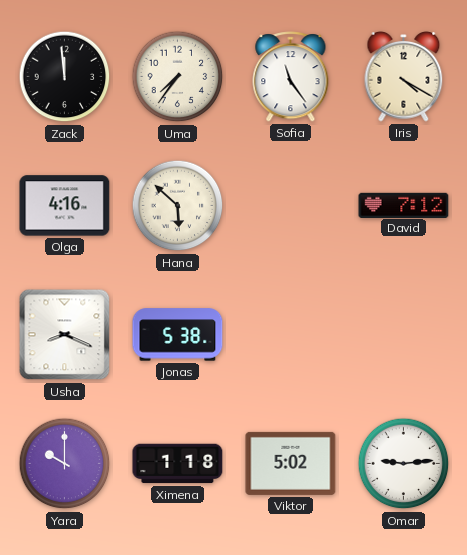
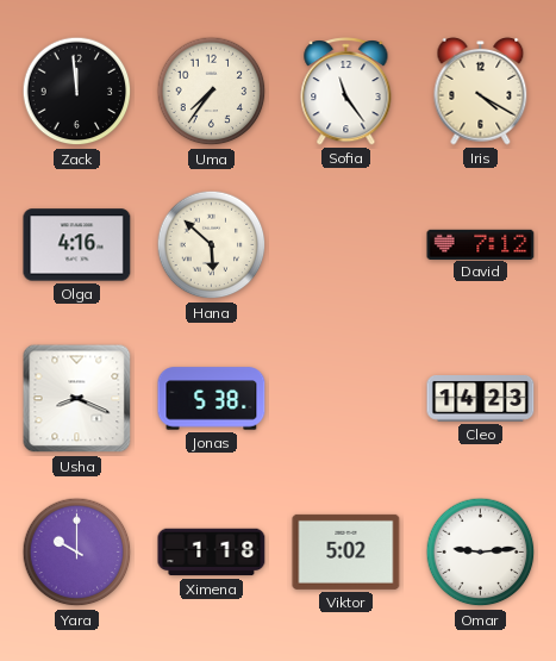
Cleo: none -> 14:23 (481, 399)
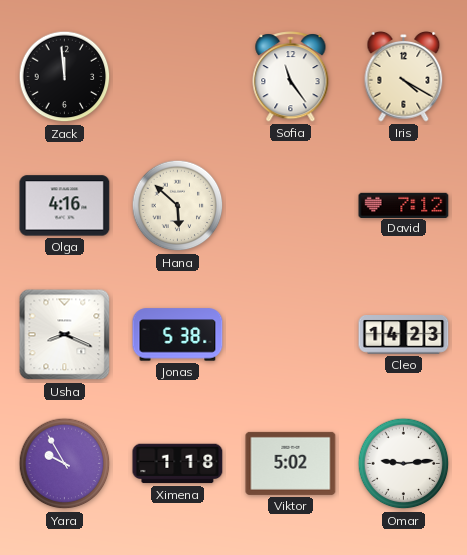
Uma: 7:36 -> none (212, 92)
Yara: 10:00 -> 9:55 (65, 464)
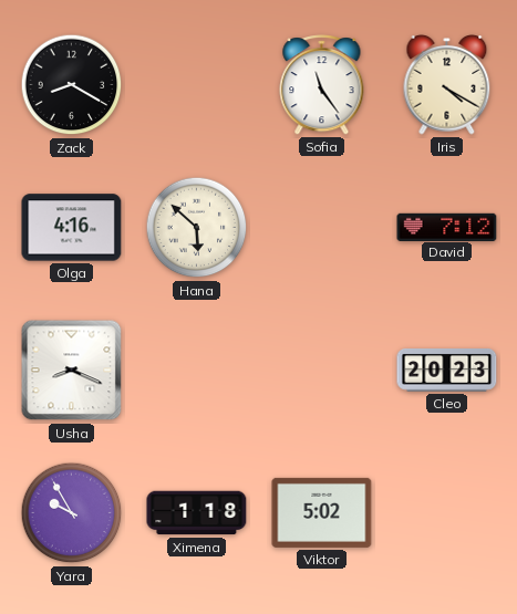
Zack: 11:59 -> 8:20 (72, 85)
Jonas: 5:38 -> none (178, 335)
Cleo: 14:23 -> 20:23 (447, 371)
Omar: 9:14 -> none (404, 464)
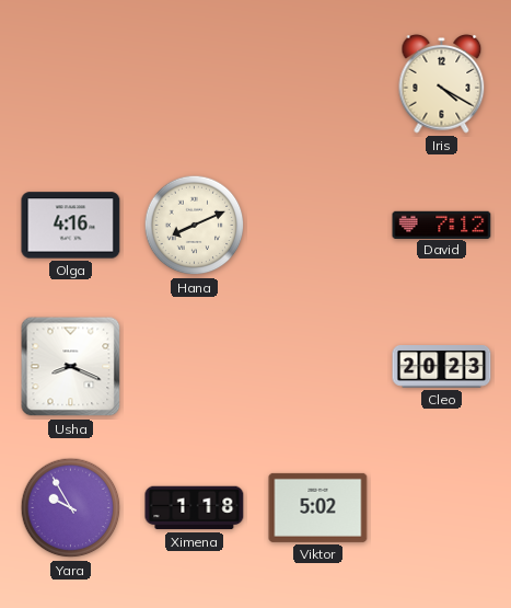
Zack: 8:20 -> none (72, 85)
Sofia: 11:24 -> none (322, 85)
Hana: 5:52 -> 8:11 (195, 226)
